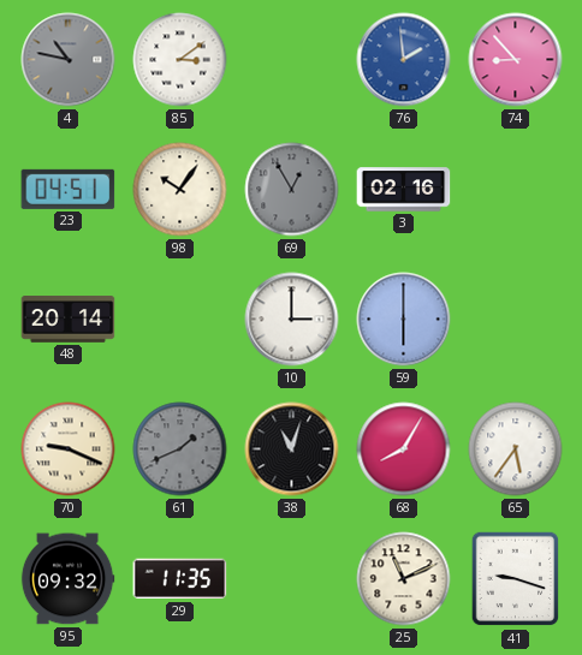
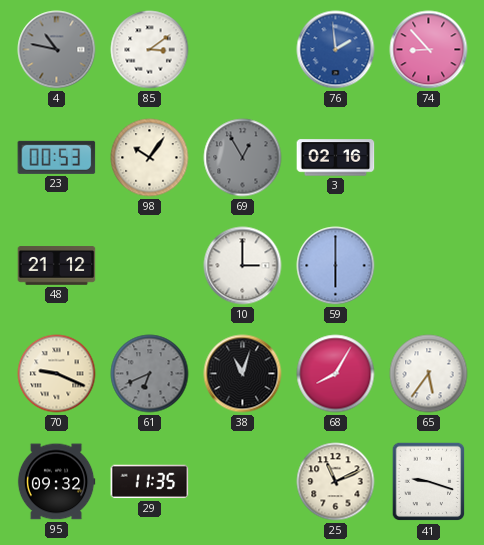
23: 04:51 -> 00:53 (57, 157)
48: 20:14 -> 21:12 (57, 266)
61: 1:41 -> 6:41 (150, 374)
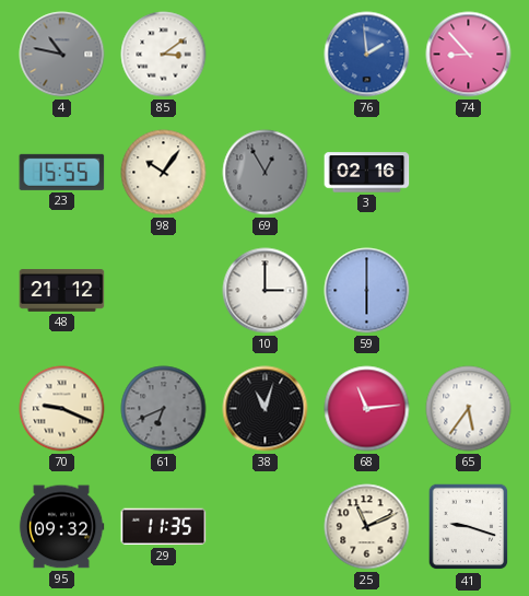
23: 00:53 -> 15:55 (62, 172)
68: 8:05 -> 11:14 (367, 409)
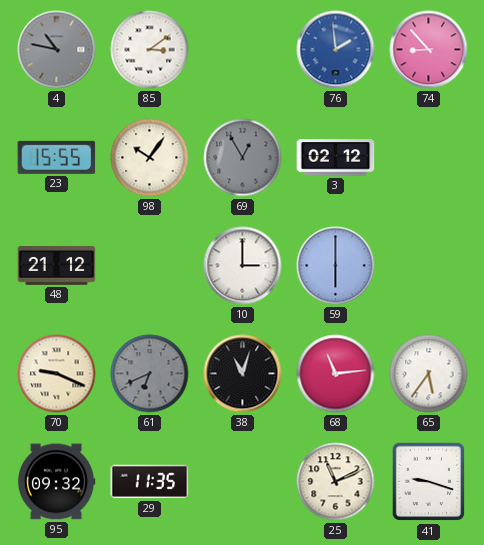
3: 02:16 -> 02:12 (336, 158)
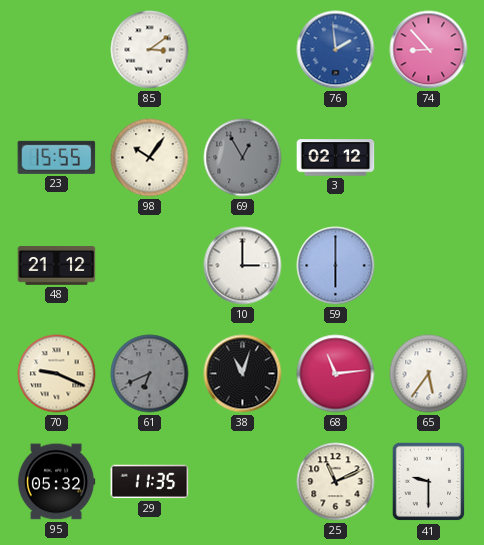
4: 10:47 -> none (57, 50)
95: 09:32 -> 05:32 (56, 482)
41: 9:18 -> 9:30 (429, 482)
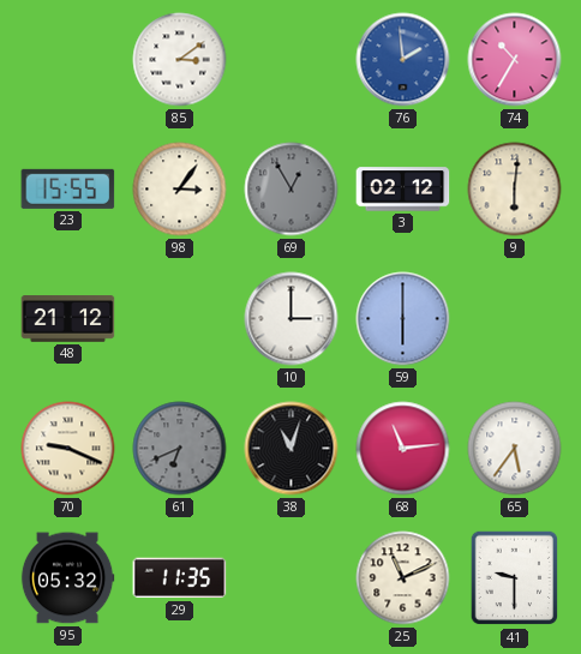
74: 8:53 -> 10:35 (515, 60)
98: 10:06 -> 3:06 (180, 190)
9: none -> 6:01 (515, 190)
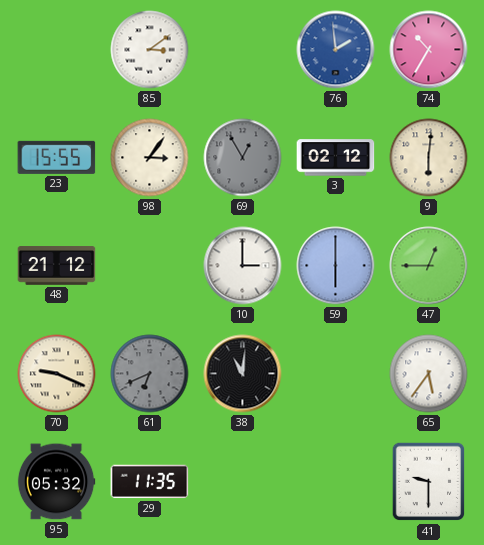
47: none -> 12:45 (429, 266)
38: 11:03 -> 11:01 (243, 374)
68: 11:14 -> none (403, 449)
25: 11:11 -> none (403, 578)
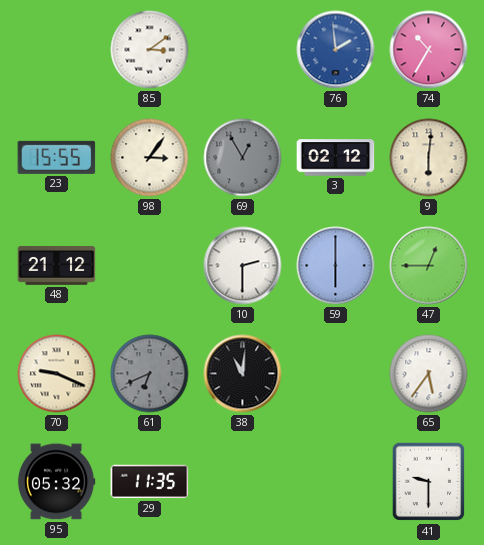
10: 3:00 -> 2:30 (243, 266)
